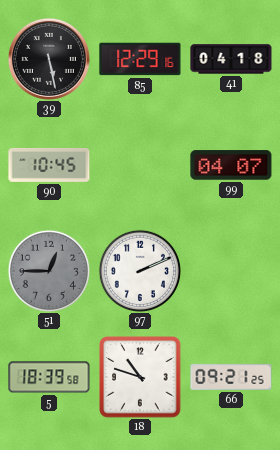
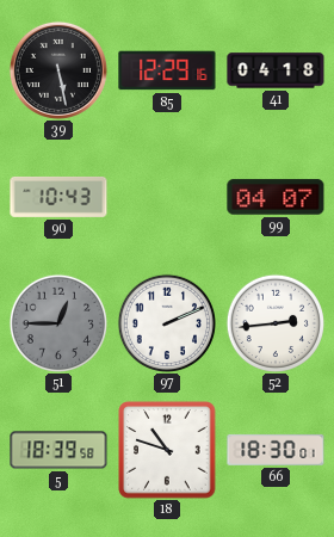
90: 10:45 -> 10:43 (58, 197)
52: none -> 2:44 (274, 322)
66: 09:21 -> 18:30 (276, 450)
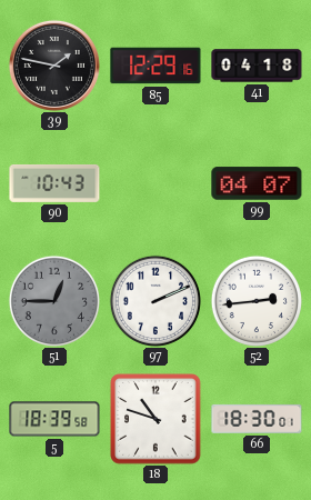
39: 5:28 -> 1:47 (54, 66)
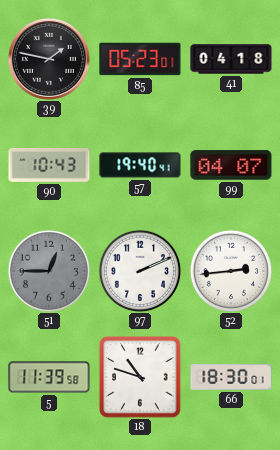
85: 12:29 -> 05:23 (140, 59)
57: none -> 19:40 (140, 165)
5: 18:39 -> 11:39 (49, 377)
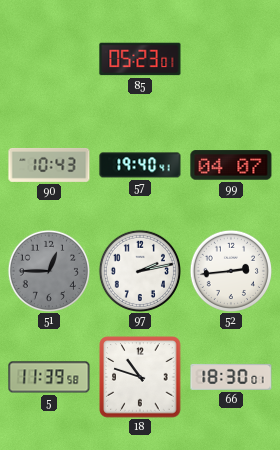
39: 1:47 -> none (49, 59)
41: 04:18 -> none (231, 59)
97: 2:11 -> 2:13 (139, 270)
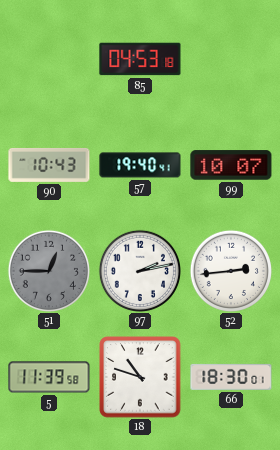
85: 05:23 -> 04:53 (140, 59)
99: 04:07 -> 10:07 (231, 165)
